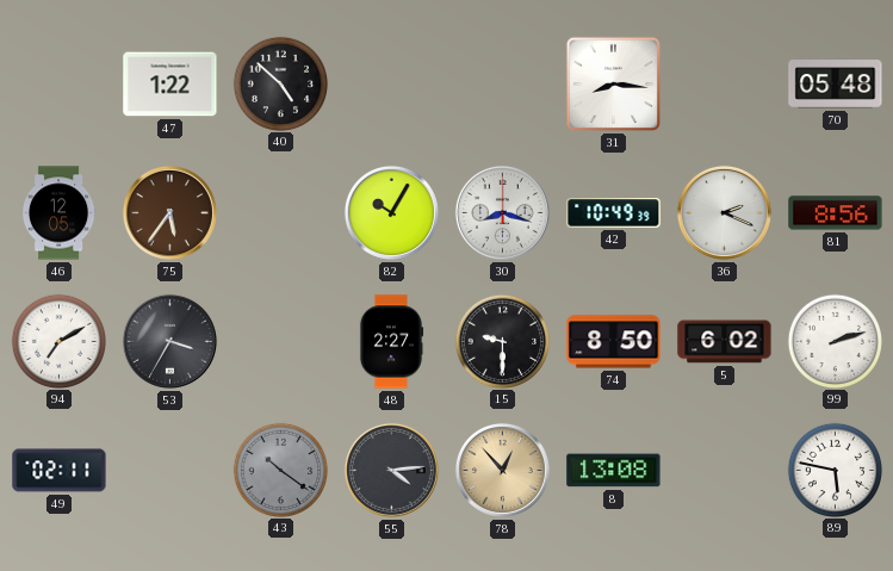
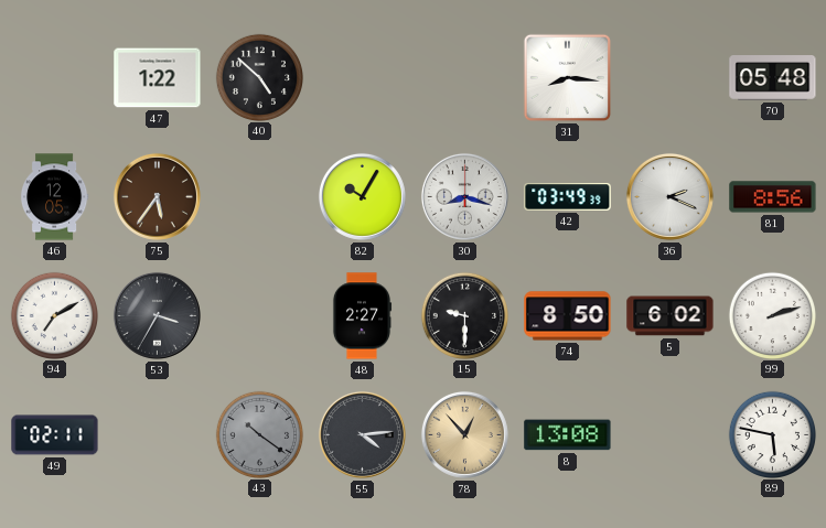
42: 10:49 -> 03:49 (568, 197)
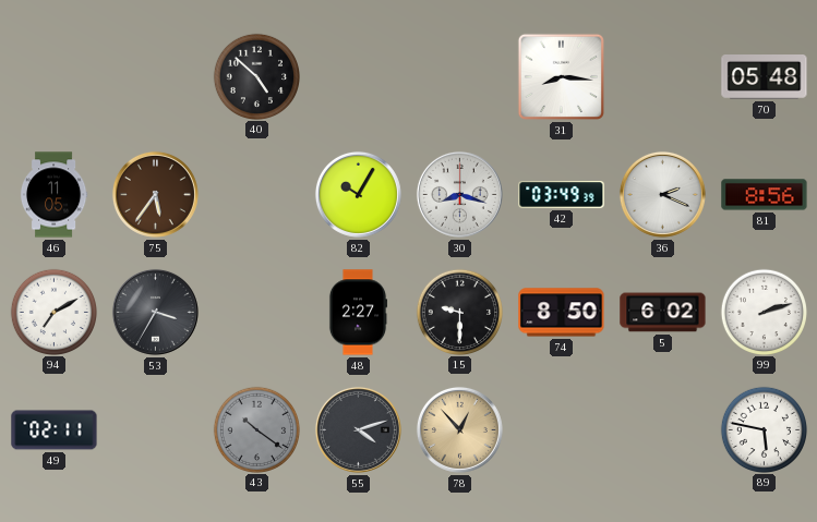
47: 1:22 -> none (158, 78)
46: 12:05 -> 11:05 (53, 195)
55: 4:14 -> 4:12 (358, 429)
8: 13:08 -> none (568, 435)
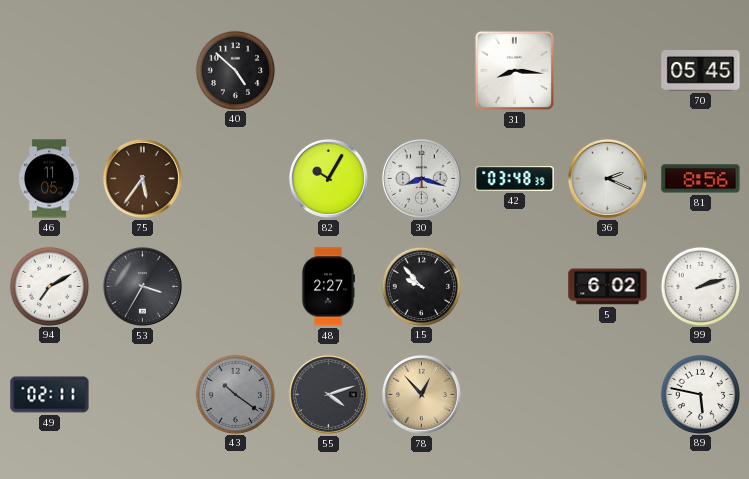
70: 05:48 -> 05:45 (701, 71)
42: 03:49 -> 03:48 (515, 179)
15: 9:30 -> 9:53 (421, 286)
74: 8:50 -> none (562, 313)
